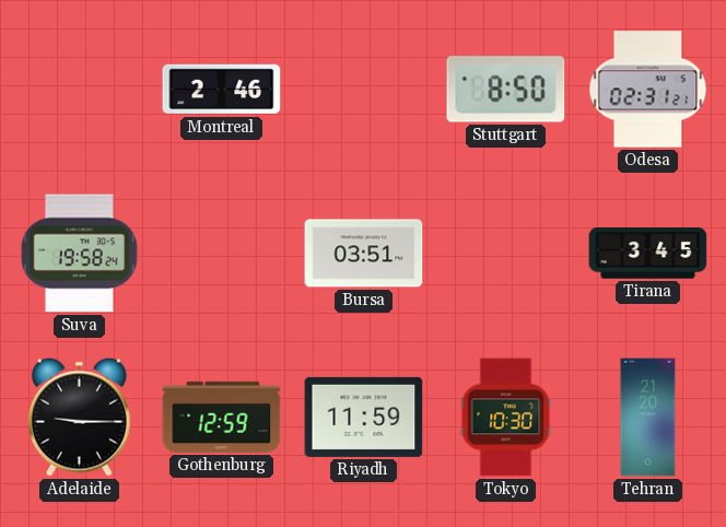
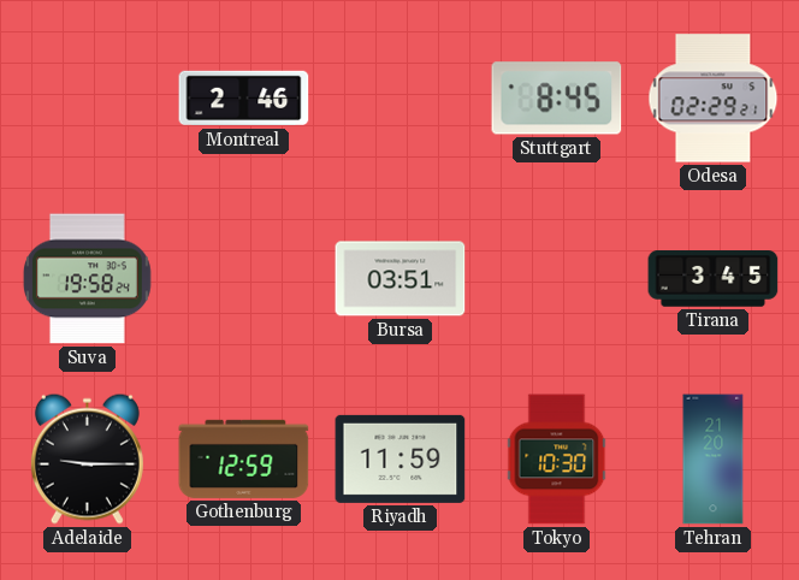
Stuttgart: 8:50 -> 8:45 (557, 99)
Odesa: 02:31 -> 02:29 (714, 99)
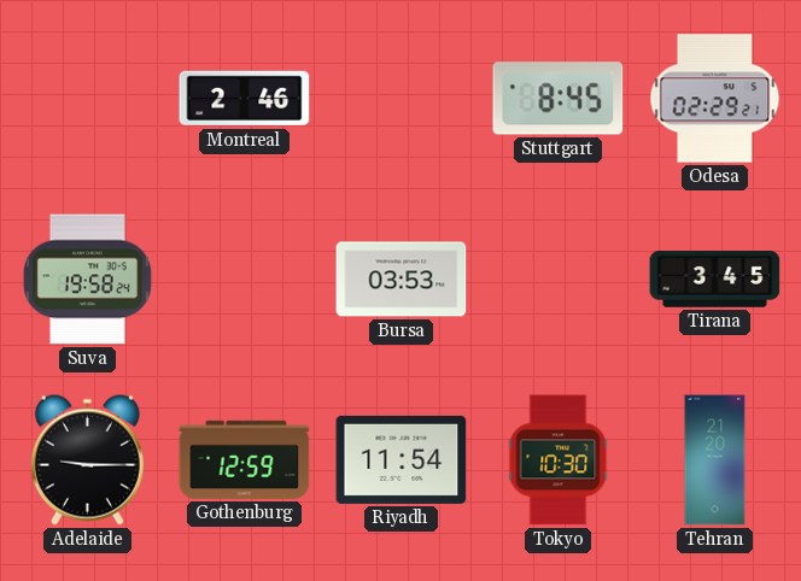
Bursa: 03:51 -> 03:53 (402, 280)
Riyadh: 11:59 -> 11:54 (402, 459)
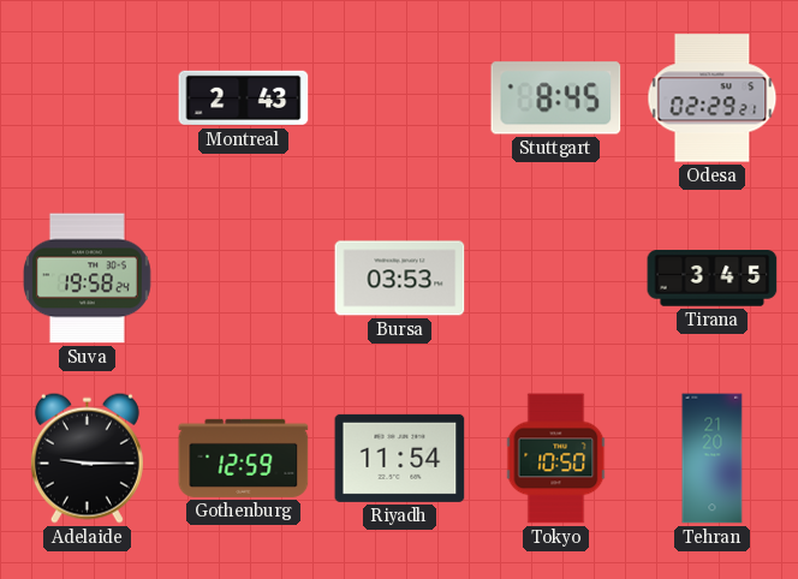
Montreal: 2:46 -> 2:43 (244, 99)
Tokyo: 10:30 -> 10:50 (556, 459)
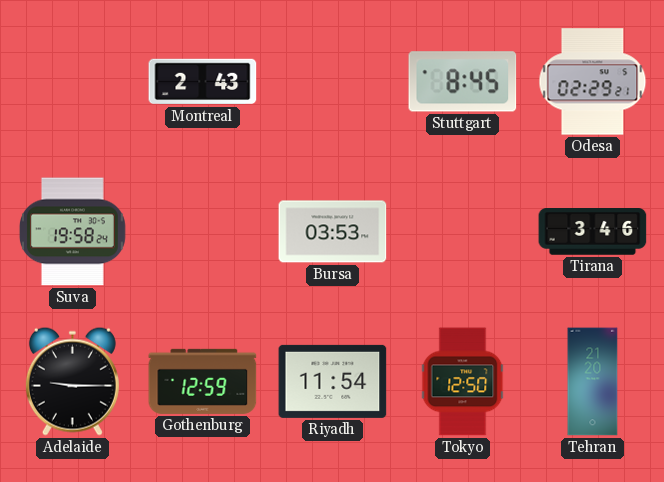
Tirana: 3:45 -> 3:46 (593, 232)
Tokyo: 10:50 -> 12:50 (463, 382)
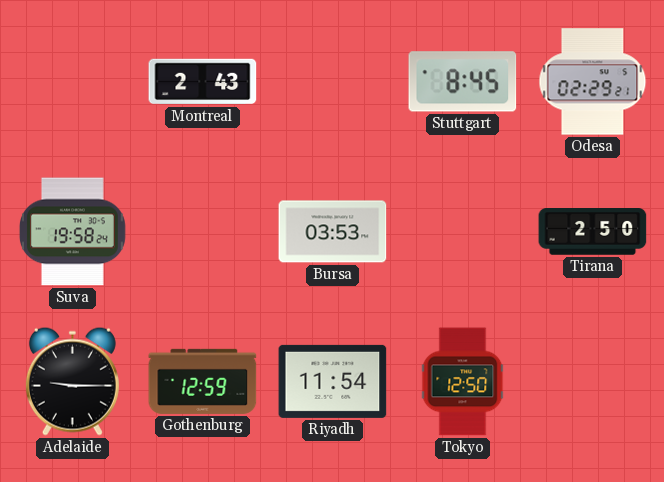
Tirana: 3:46 -> 2:50 (593, 232)
Tehran: 21:20 -> none (593, 382)
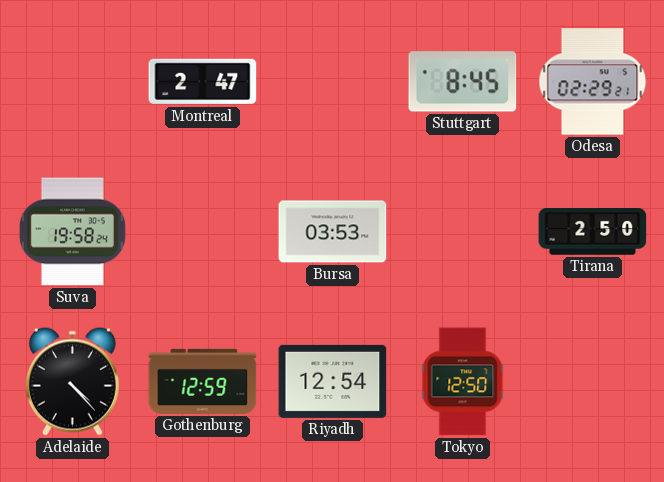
Montreal: 2:43 -> 2:47 (203, 82)
Adelaide: 9:15 -> 4:23 (72, 381)
Riyadh: 11:54 -> 12:54 (333, 381)
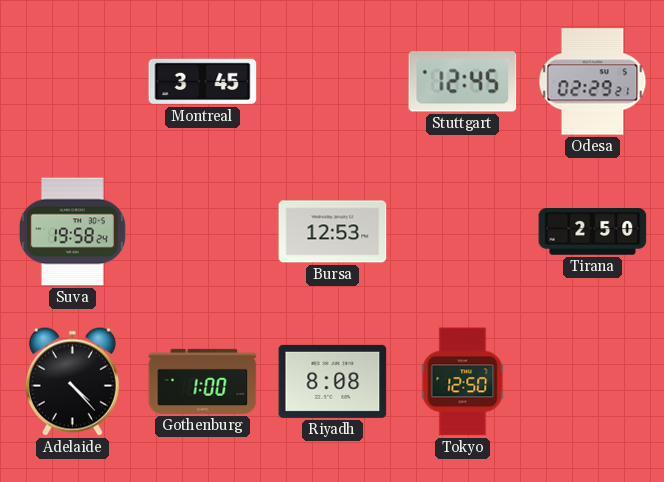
Montreal: 2:47 -> 3:45 (203, 82)
Stuttgart: 8:45 -> 12:45 (463, 82)
Bursa: 03:53 -> 12:53 (333, 232)
Gothenburg: 12:59 -> 1:00 (203, 381)
Riyadh: 12:54 -> 8:08 (333, 381)
